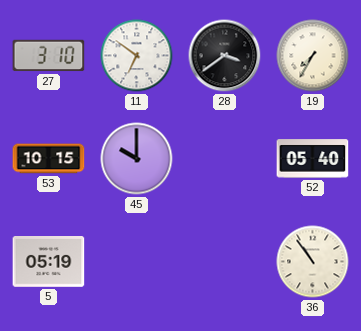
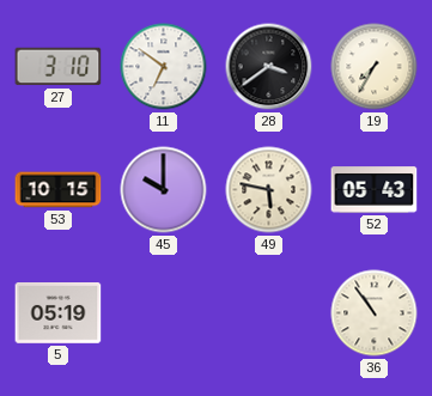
49: none -> 5:47 (269, 190)
52: 05:40 -> 05:43 (375, 190)
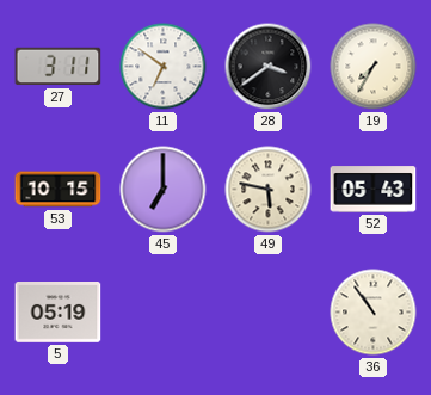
27: 3:10 -> 3:11 (59, 67)
45: 10:00 -> 7:00 (164, 190)
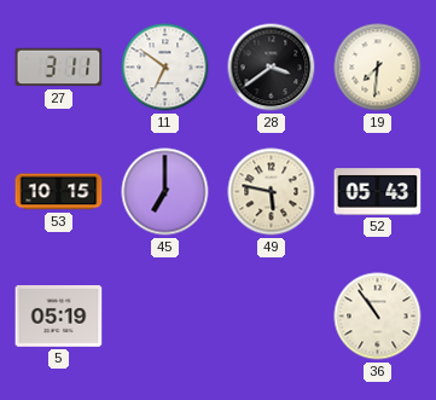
19: 7:35 -> 7:31 (378, 68)
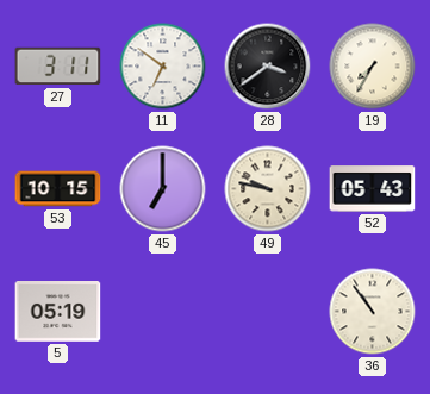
19: 7:31 -> 7:35 (373, 67)
49: 5:47 -> 9:47 (268, 189)
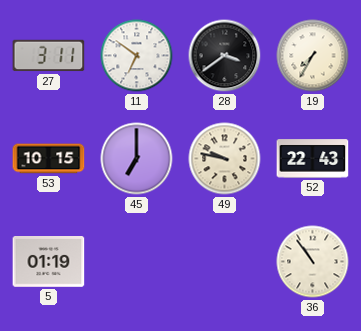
52: 05:43 -> 22:43 (313, 159)
5: 05:19 -> 01:19 (49, 262)
